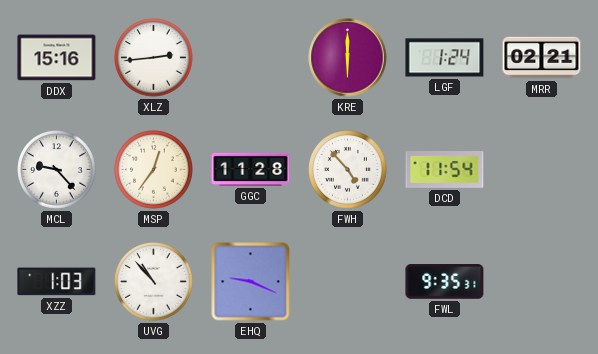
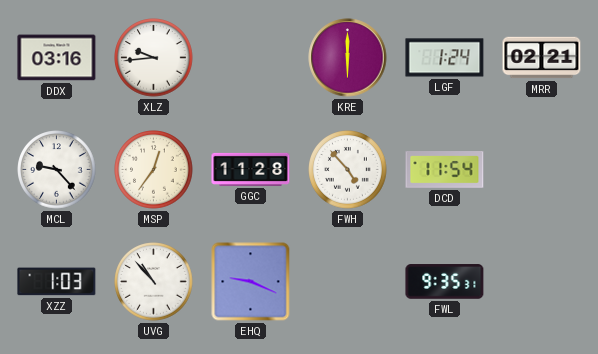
DDX: 15:16 -> 03:16 (57, 58)
XLZ: 2:44 -> 9:44 (154, 58)
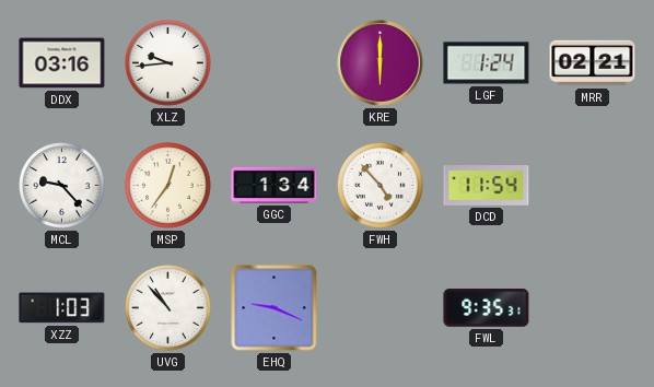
GGC: 11:28 -> 1:34 (275, 185)
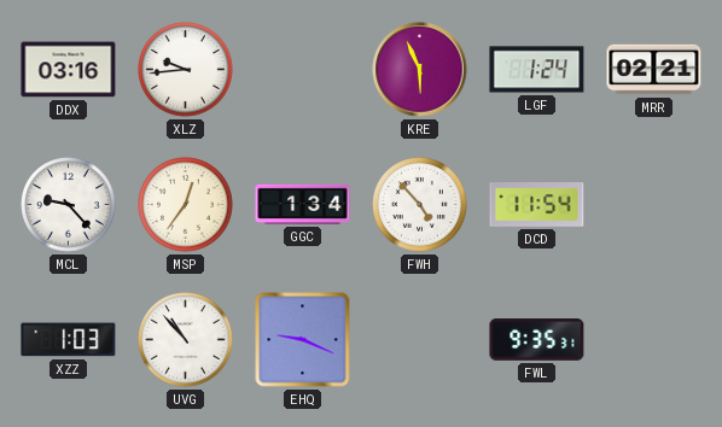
KRE: 6:00 -> 5:56 (420, 70)
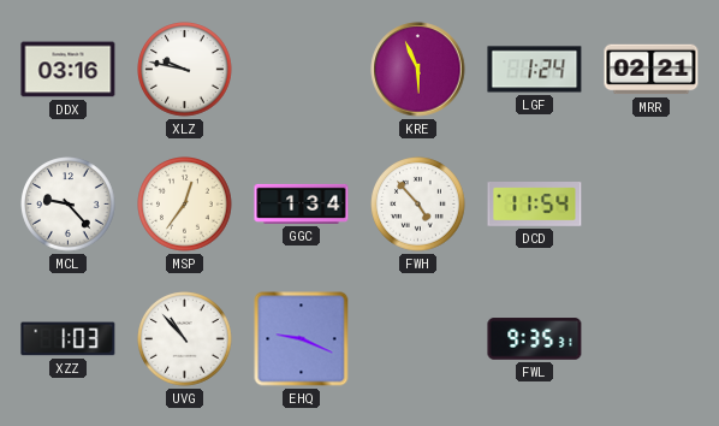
XLZ: 9:44 -> 9:47 (185, 70)
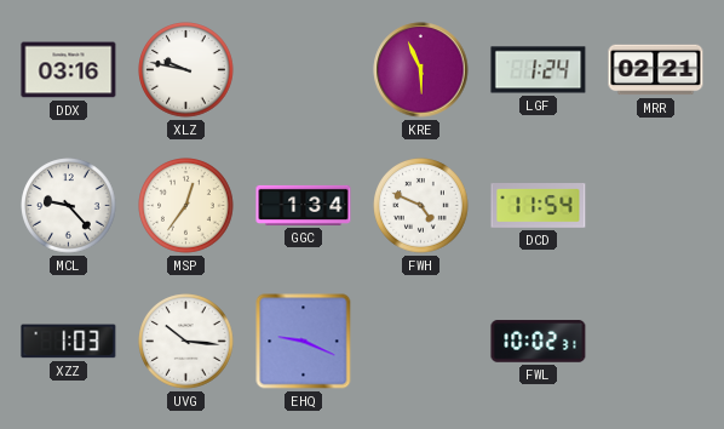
FWH: 4:53 -> 4:49 (421, 206)
UVG: 10:53 -> 10:16 (186, 342)
FWL: 9:35 -> 10:02 (539, 342)
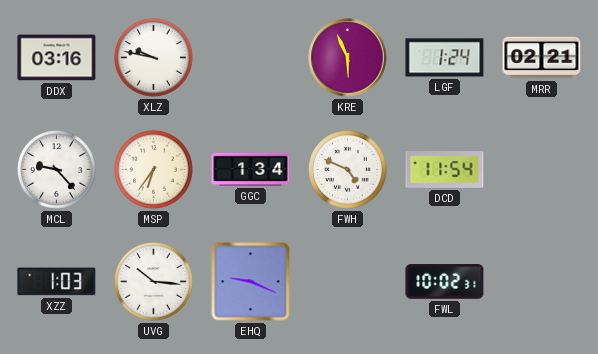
MSP: 12:36 -> 6:36 (154, 170)
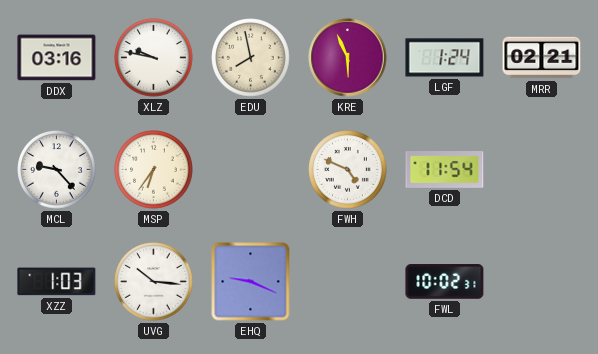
EDU: none -> 7:58 (251, 58)
GGC: 1:34 -> none (251, 169)
